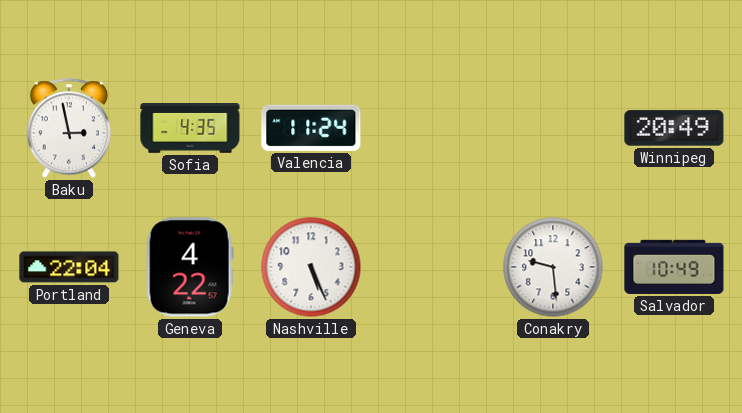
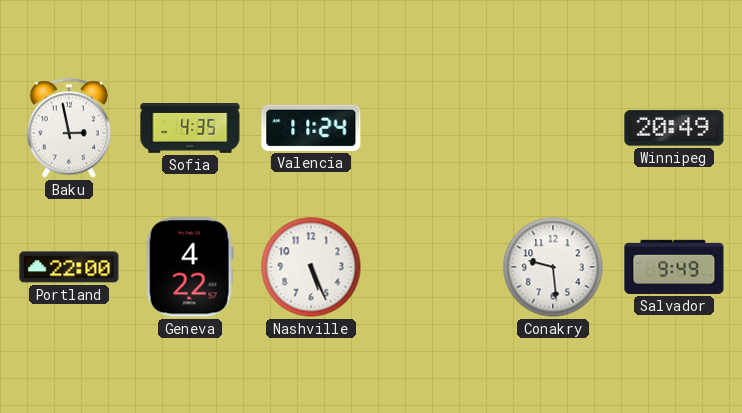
Portland: 22:04 -> 22:00 (69, 267)
Salvador: 10:49 -> 9:49 (674, 267)
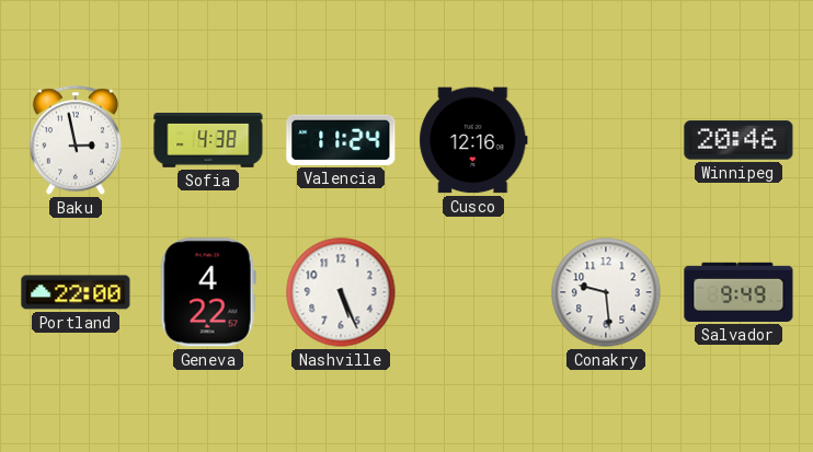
Sofia: 4:35 -> 4:38 (208, 141)
Cusco: none -> 12:16 (473, 140)
Winnipeg: 20:49 -> 20:46 (738, 140)
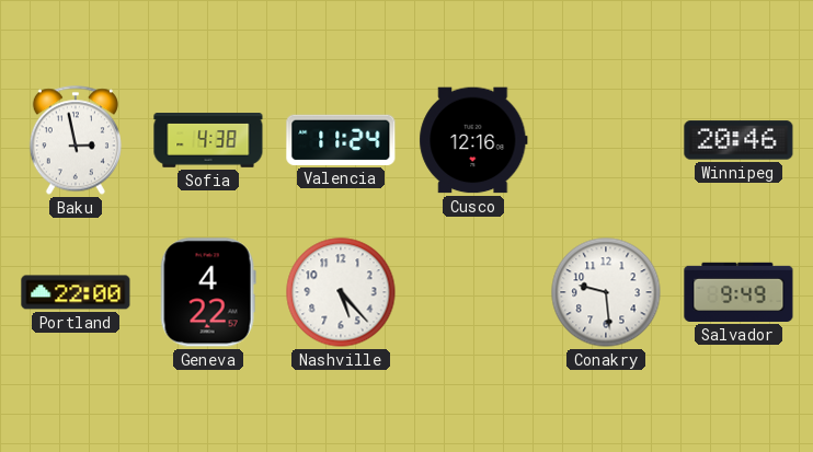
Nashville: 5:26 -> 5:23 (341, 292)
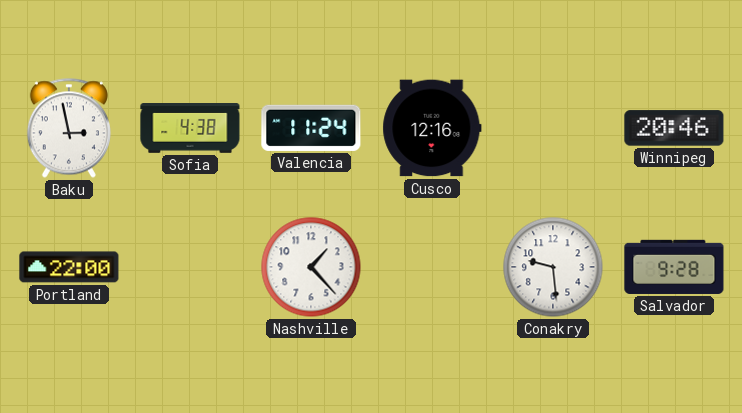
Geneva: 4:22 -> none (208, 292)
Nashville: 5:23 -> 1:23 (311, 267)
Salvador: 9:49 -> 9:28 (674, 267)
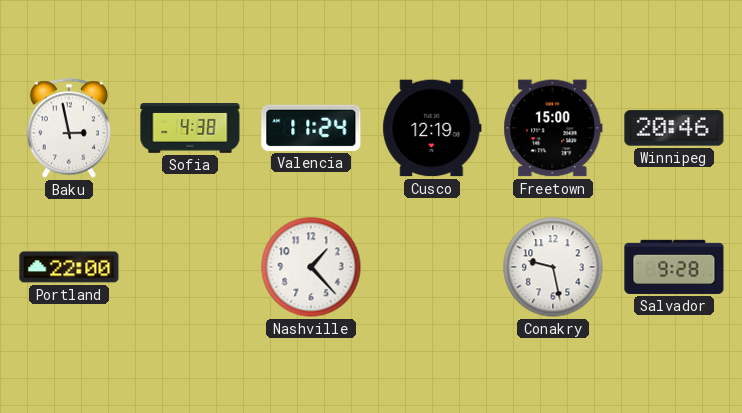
Cusco: 12:16 -> 12:19 (432, 128)
Freetown: none -> 15:00 (553, 128)
Conakry: 9:29 -> 9:28 (553, 267)
